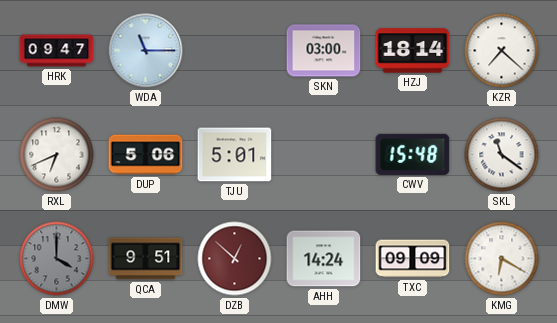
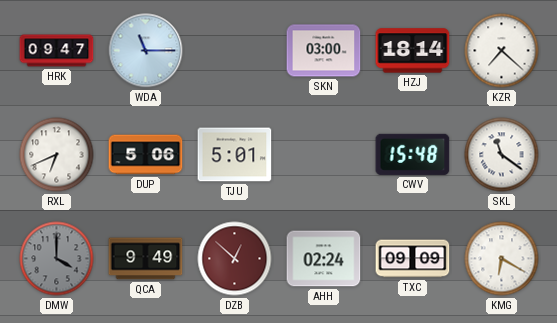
QCA: 9:51 -> 9:49 (146, 259)
AHH: 14:24 -> 02:24 (324, 259)
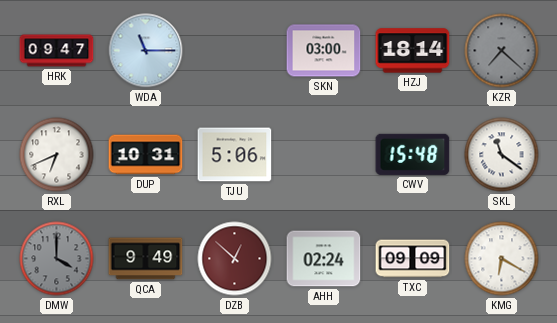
KZR dial: white -> grey (502, 51)
DUP: 5:06 -> 10:31 (146, 155)
TJU: 5:01 -> 5:06 (235, 155)
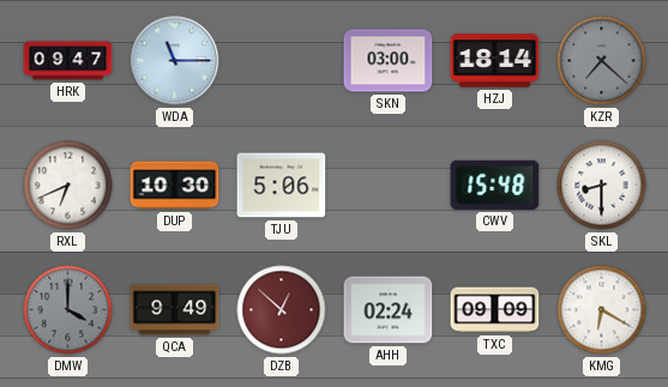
DUP: 10:31 -> 10:30 (175, 186)
SKL: 11:21 -> 8:30 (602, 186)
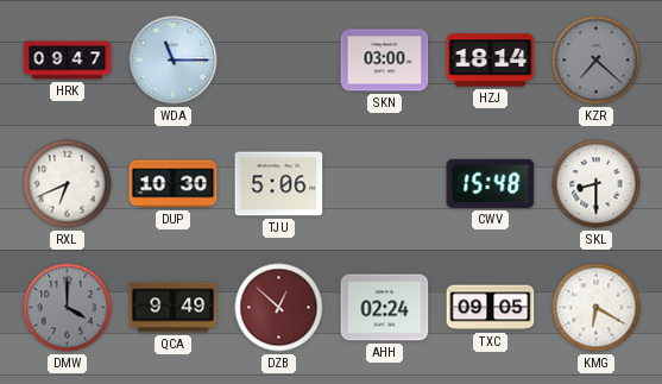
TXC: 09:09 -> 09:05 (491, 308)
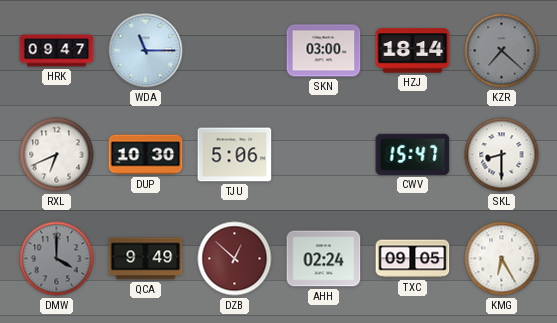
CWV: 15:48 -> 15:47 (413, 154)
KMG: 6:20 -> 6:25 (502, 259)
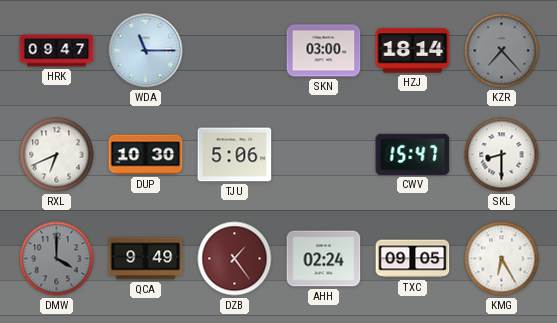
KZR: 7:22 -> 7:23 (502, 51)
DZB: 12:52 -> 1:24 (235, 259)
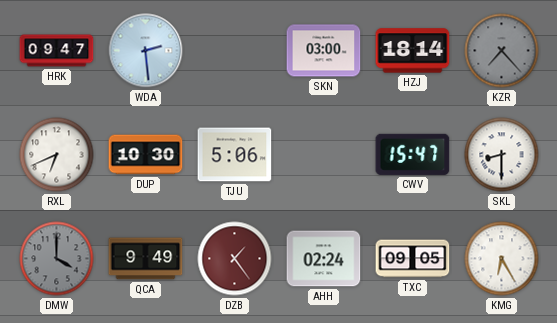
WDA: 11:15 -> 2:29 (146, 51)
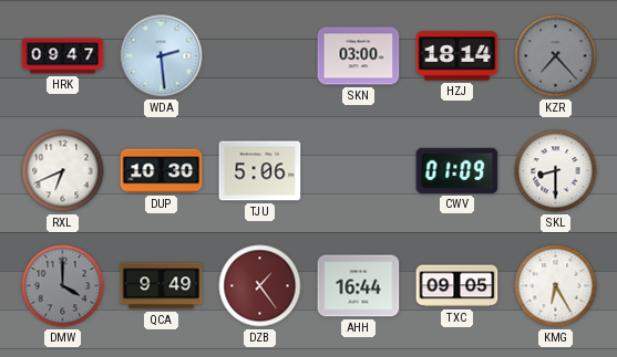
CWV: 15:47 -> 01:09 (457, 170)
AHH: 02:24 -> 16:44 (359, 286)
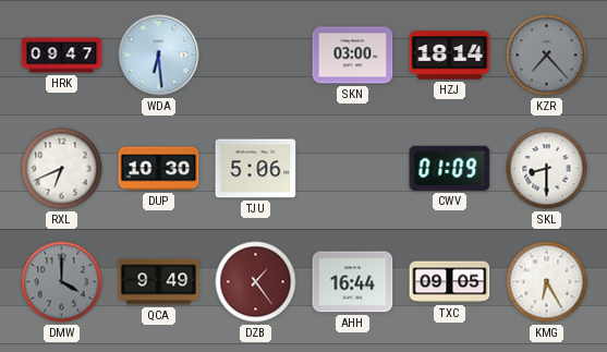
WDA: 2:29 -> 6:29 (159, 56)
